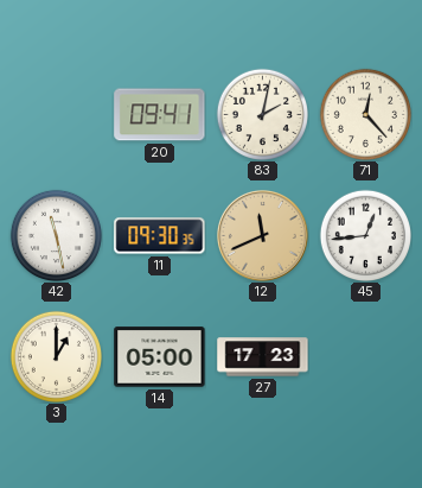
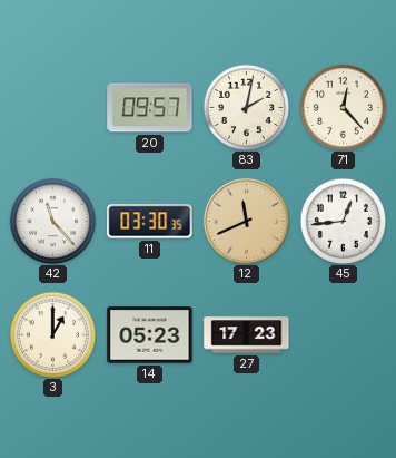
20: 09:41 -> 09:57 (150, 108)
42: 11:28 -> 11:23 (52, 221)
11: 09:30 -> 03:30 (150, 222)
14: 05:00 -> 05:23 (150, 335)
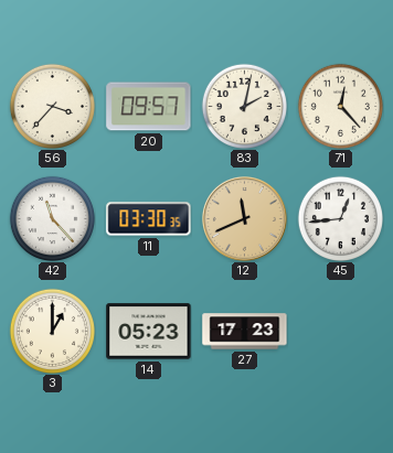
56: none -> 3:37 (52, 106)
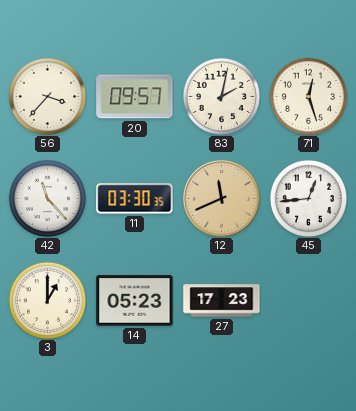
71: 12:23 -> 12:27 (308, 96)
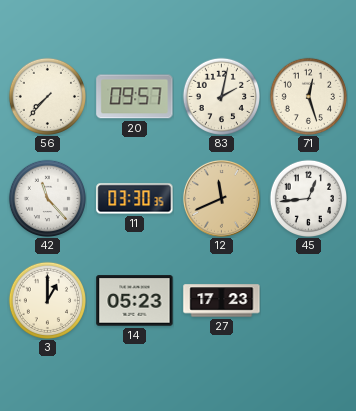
56: 3:37 -> 7:37 (47, 96)
